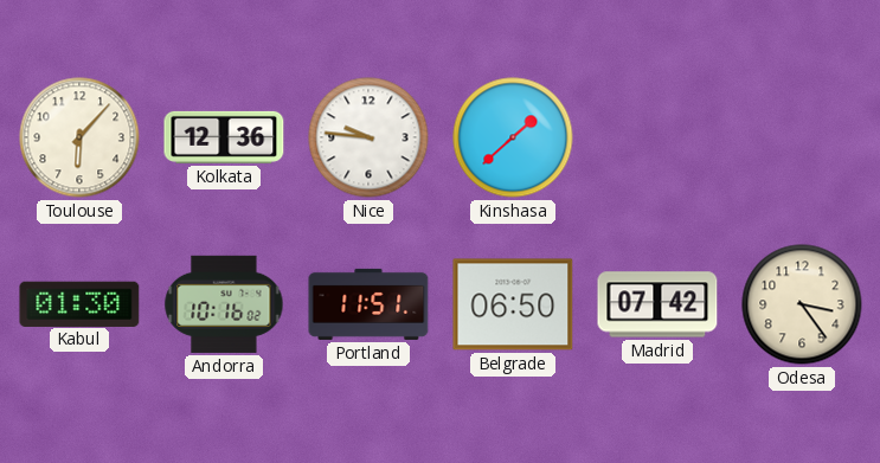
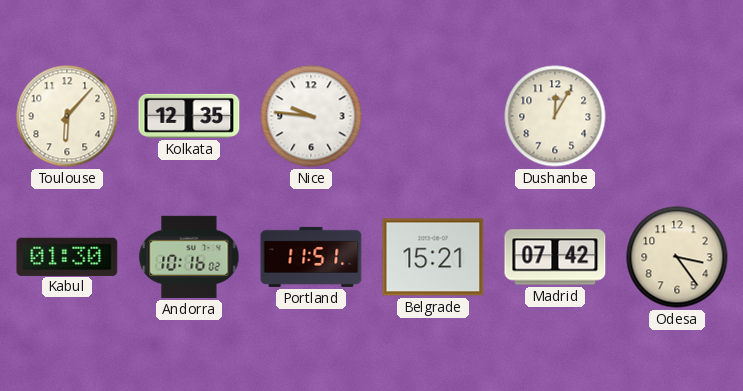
Kolkata: 12:36 -> 12:35 (189, 116)
Kinshasa: 1:38 -> none (513, 137)
Dushanbe: none -> 12:05 (555, 116)
Belgrade: 06:50 -> 15:21 (433, 257)
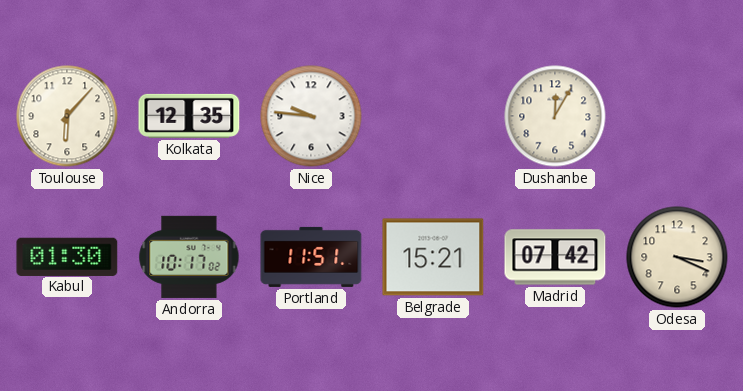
Andorra: 10:16 -> 10:17 (189, 257)
Odesa: 3:24 -> 3:19 (677, 257)
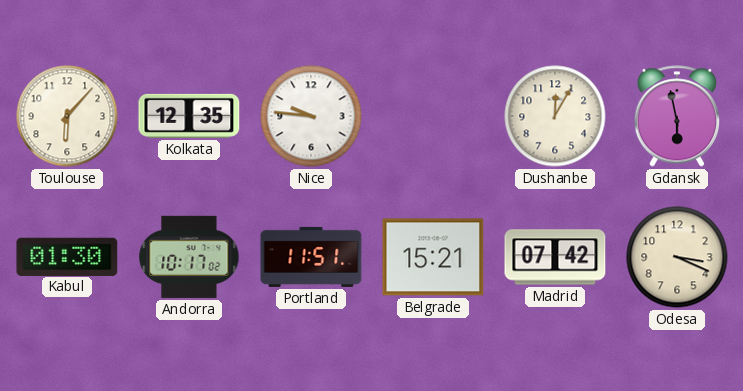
Gdansk: none -> 5:58 (676, 116)
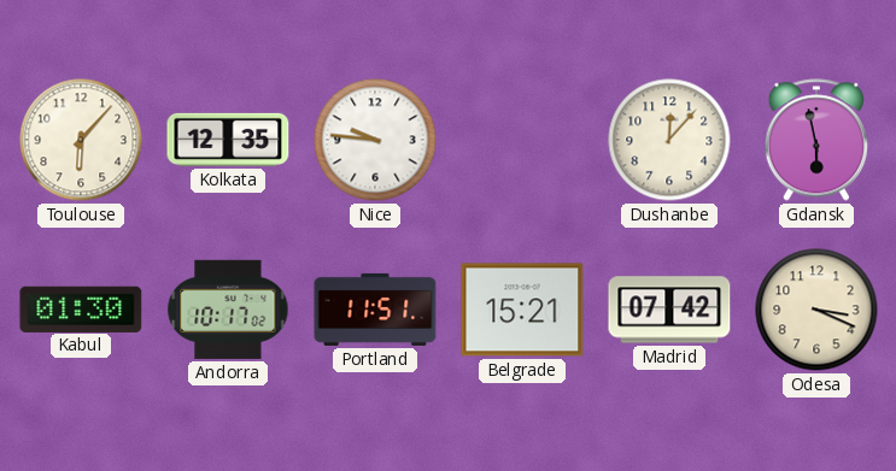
Dushanbe: 12:05 -> 12:07 (669, 140)
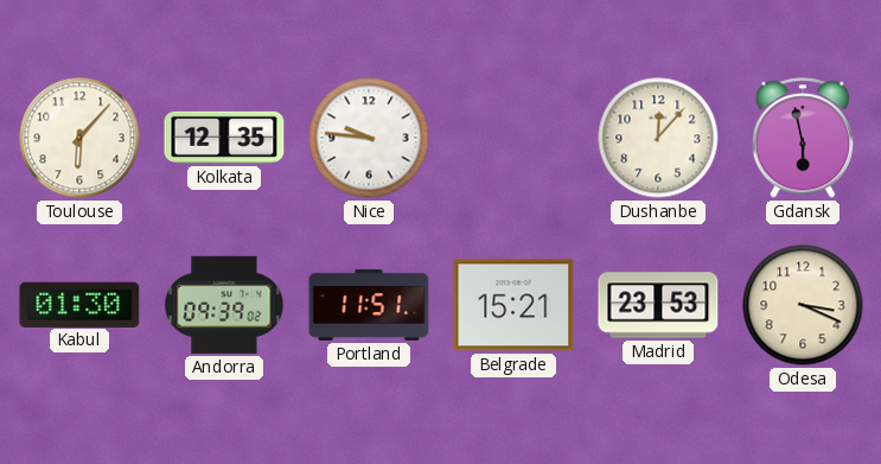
Andorra: 10:17 -> 09:39 (224, 305)
Madrid: 07:42 -> 23:53 (658, 305)
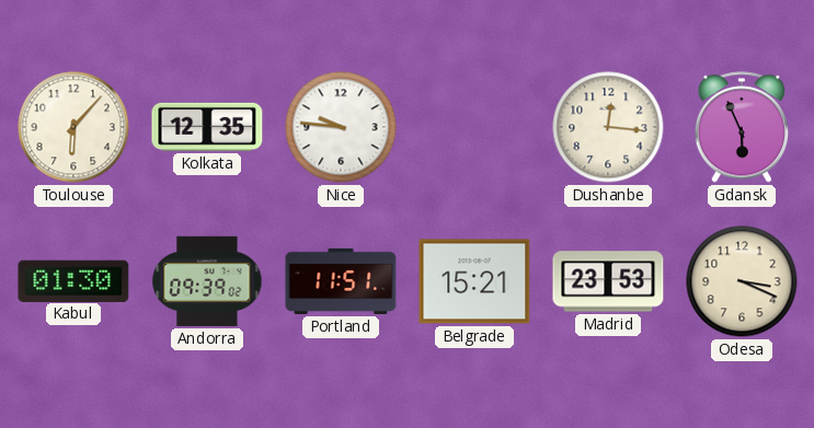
Dushanbe: 12:07 -> 12:16 (608, 127)
Gdansk: 5:58 -> 5:56 (741, 127)
